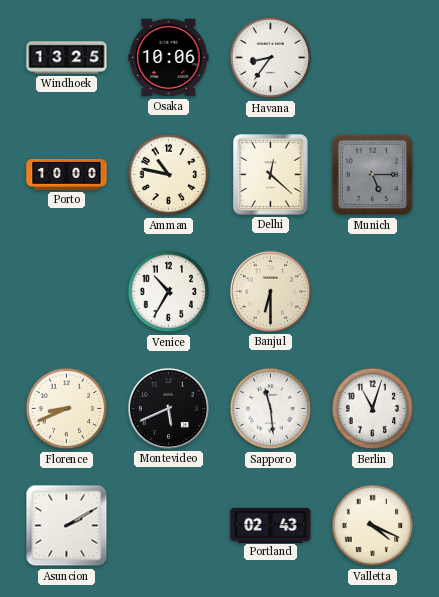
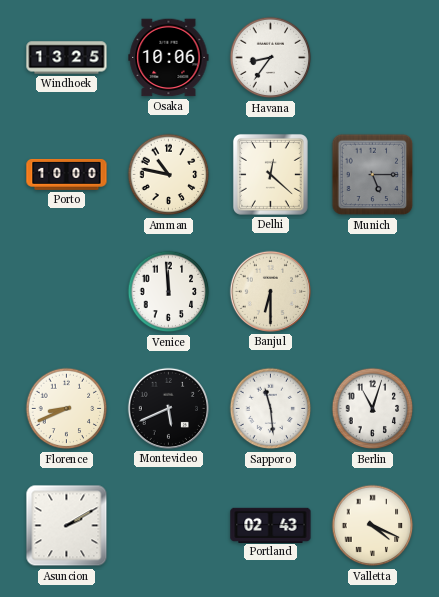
Venice: 10:35 -> 11:59 (169, 292)
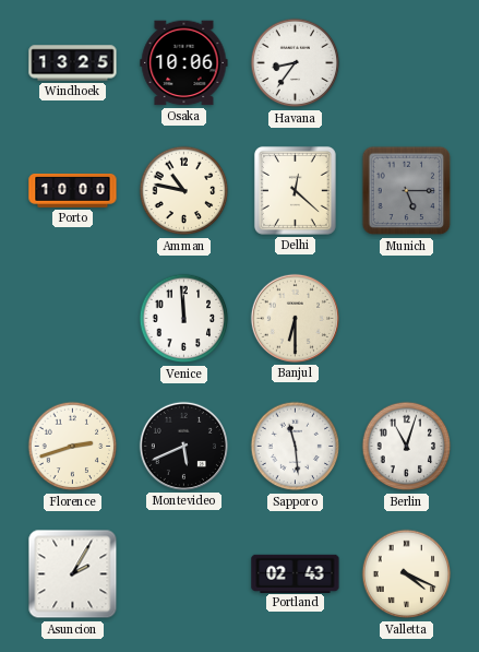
Florence: 8:41 -> 2:42 (73, 447)
Asuncion: 2:10 -> 2:05 (73, 574)
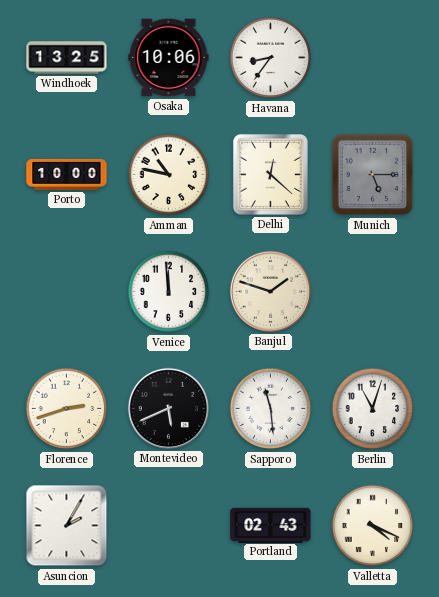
Banjul: 6:30 -> 1:48 (270, 291)
